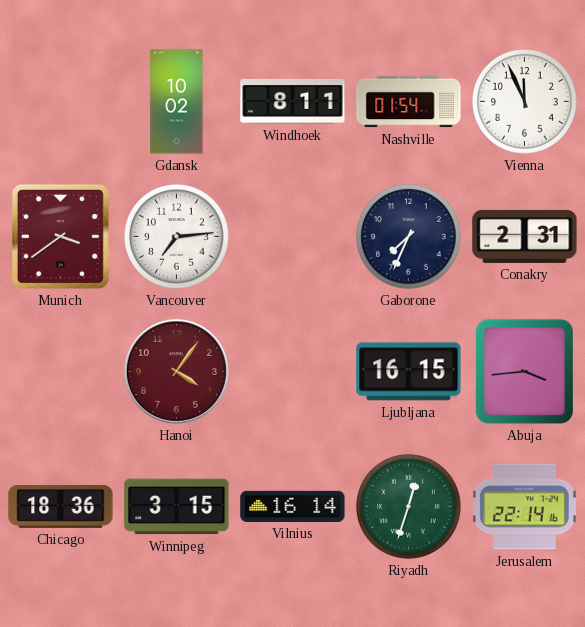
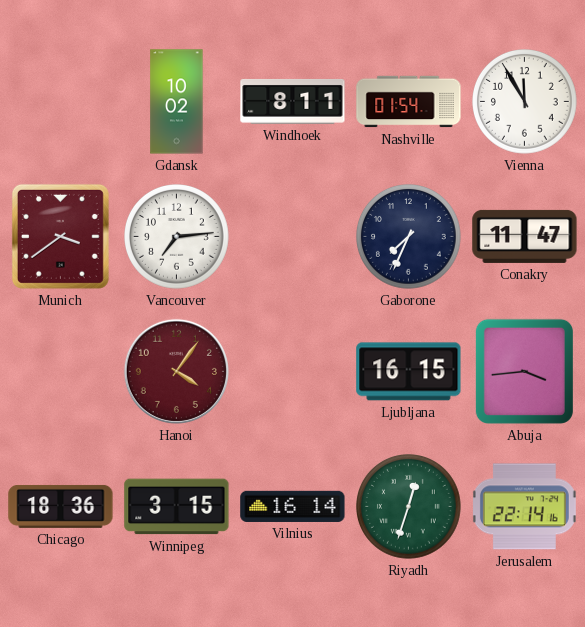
Vienna: 11:56 -> 11:55 (525, 102)
Conakry: 2:31 -> 11:47 (525, 236)
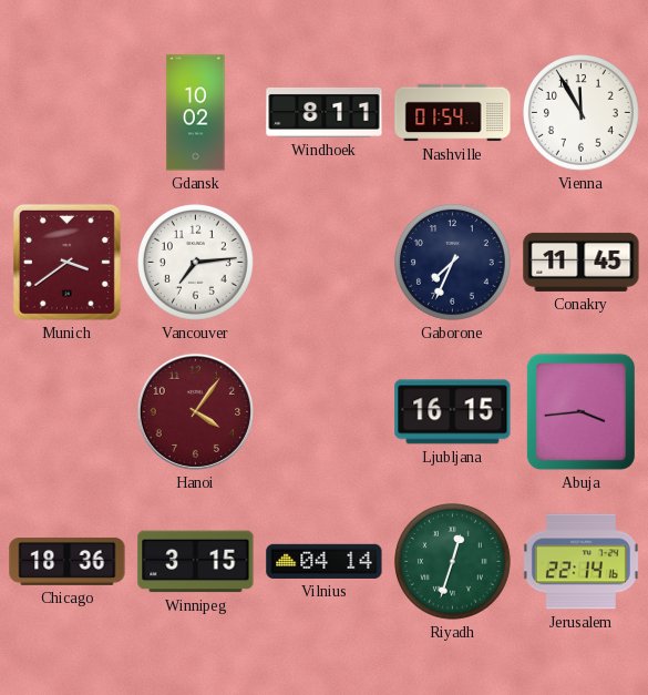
Conakry: 11:47 -> 11:45 (582, 262)
Vilnius: 16:14 -> 04:14 (325, 561)
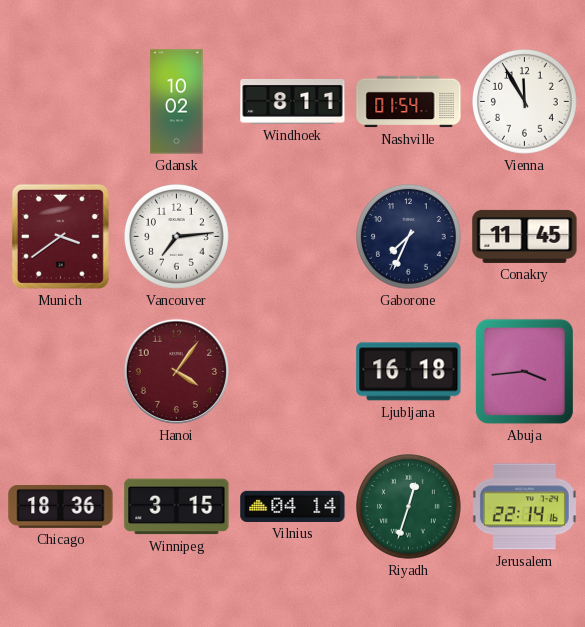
Ljubljana: 16:15 -> 16:18 (409, 372)
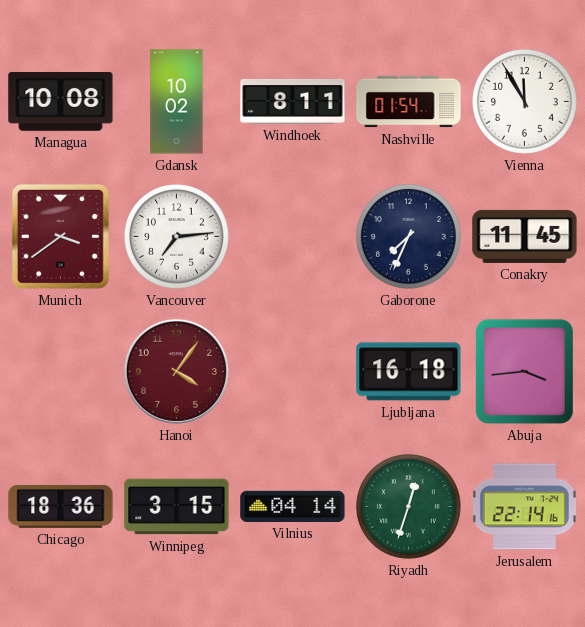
Managua: none -> 10:08 (61, 102)
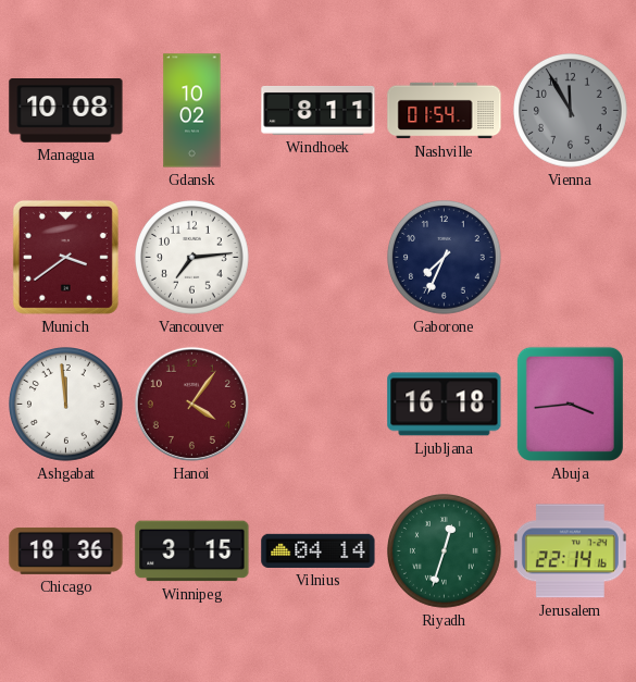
Vienna dial: white -> grey (571, 111)
Conakry: 11:45 -> none (525, 236)
Ashgabat: none -> 11:59 (66, 405)
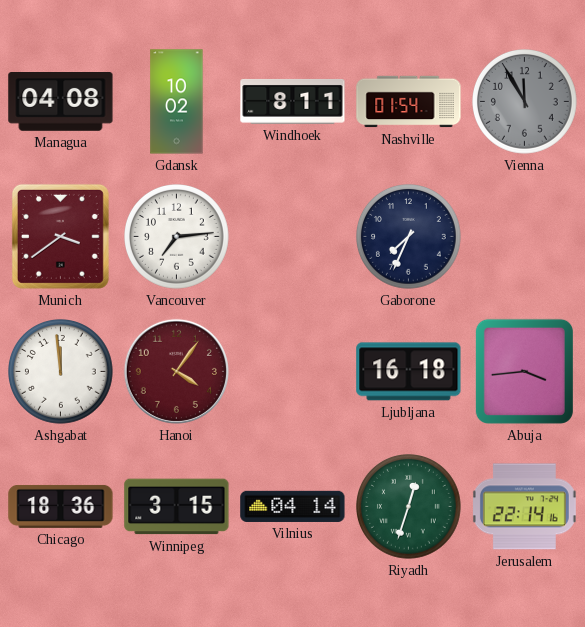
Managua: 10:08 -> 04:08 (61, 102)
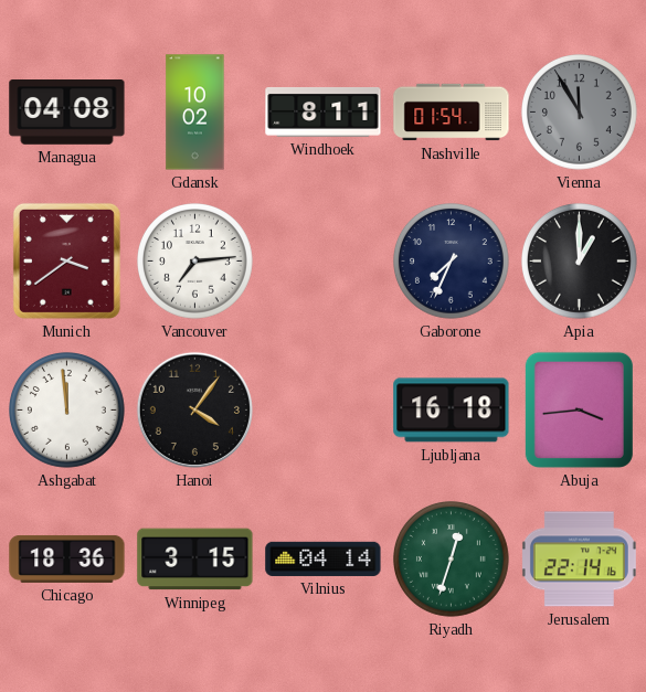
Apia: none -> 1:00 (580, 262)
Hanoi dial: burgundy -> black (194, 409)
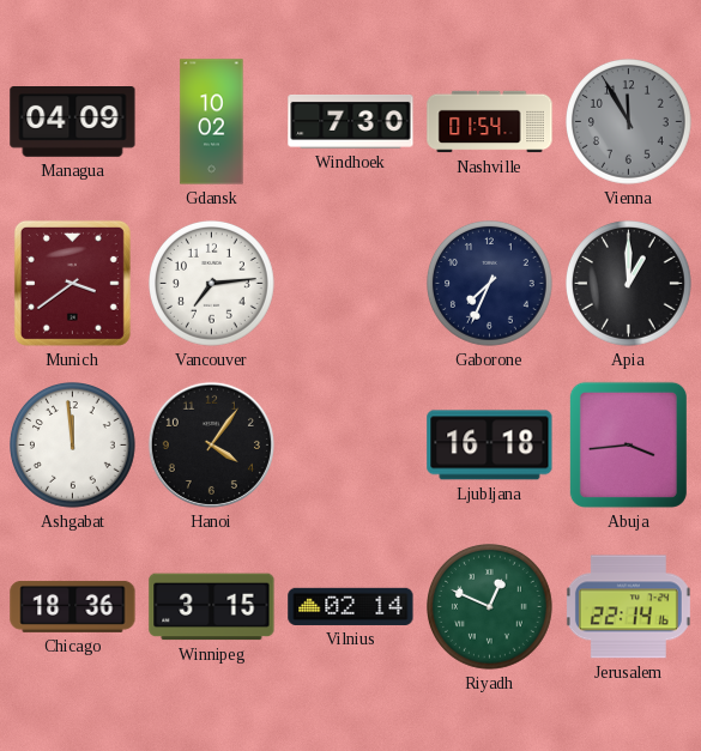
Managua: 04:08 -> 04:09 (73, 122)
Windhoek: 8:11 -> 7:30 (351, 121)
Vilnius: 04:14 -> 02:14 (351, 606)
Riyadh: 12:33 -> 12:49 (490, 607)
